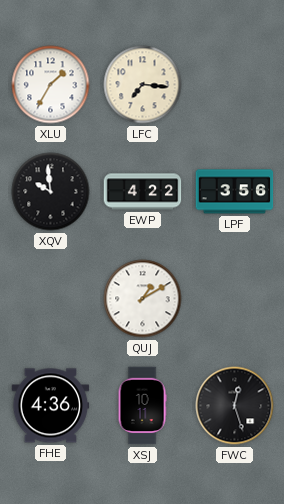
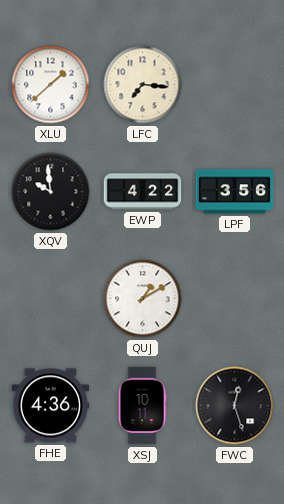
XLU: 1:35 -> 1:38 (51, 85)
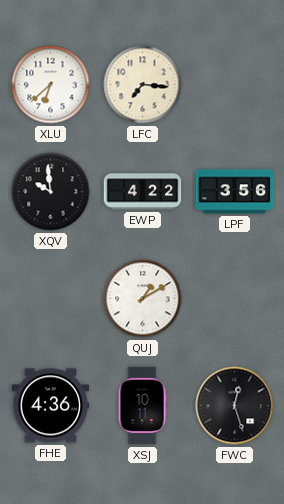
XLU: 1:38 -> 6:38 (51, 85)
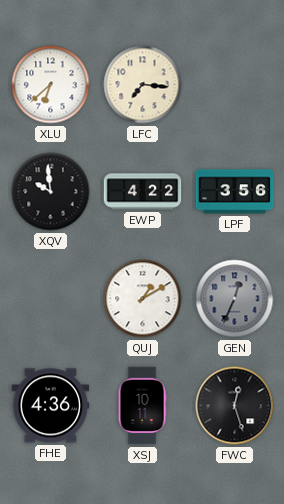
GEN: none -> 12:34 (235, 299)
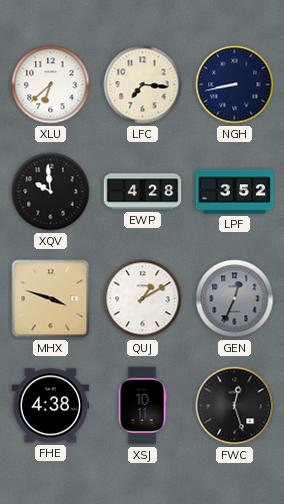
NGH: none -> 8:43 (235, 85)
EWP: 4:22 -> 4:28 (143, 192)
LPF: 3:56 -> 3:52 (235, 192)
MHX: none -> 3:48 (51, 299)
FHE: 4:36 -> 4:38 (51, 406)
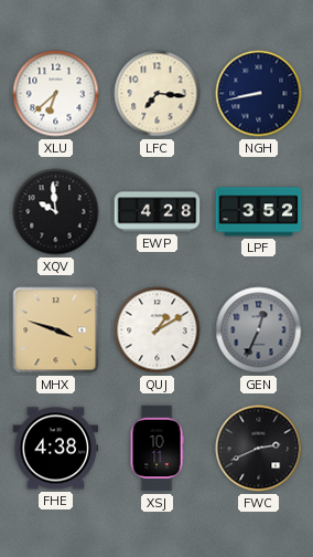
FWC: 12:27 -> 2:41 (259, 449)
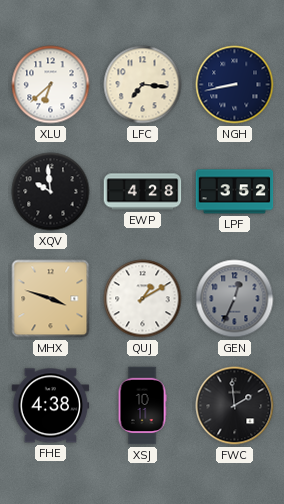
FWC: 2:41 -> 1:59 (235, 406)
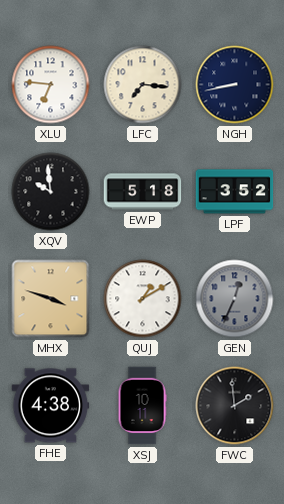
XLU: 6:38 -> 6:46 (51, 85)
EWP: 4:28 -> 5:18 (143, 192)
